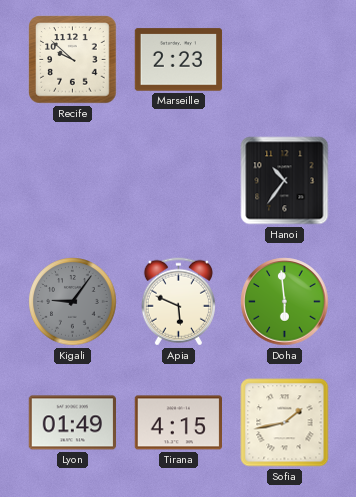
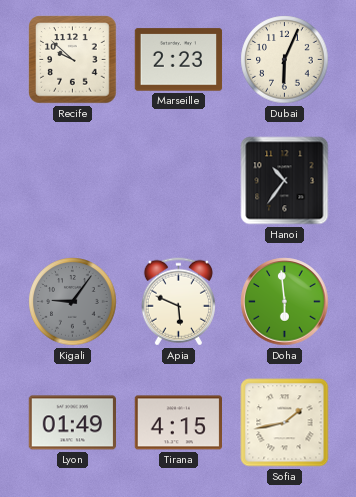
Dubai: none -> 6:04 (285, 60)
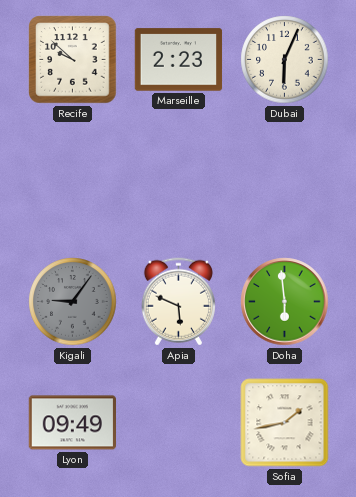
Hanoi: 10:36 -> none (285, 181)
Lyon: 01:49 -> 09:49 (72, 423)
Tirana: 4:15 -> none (178, 423)
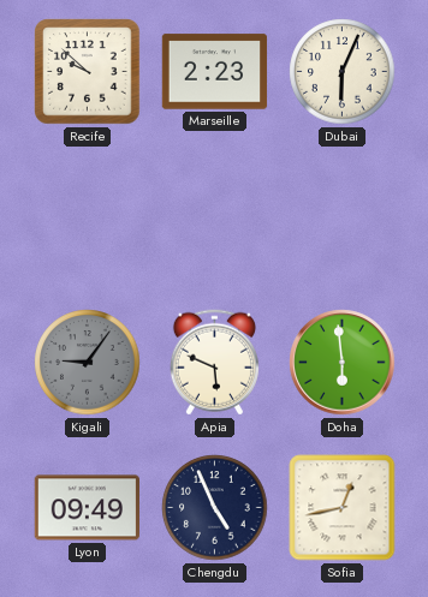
Chengdu: none -> 4:56 (215, 508)
Sofia: 1:43 -> 12:43 (343, 508)
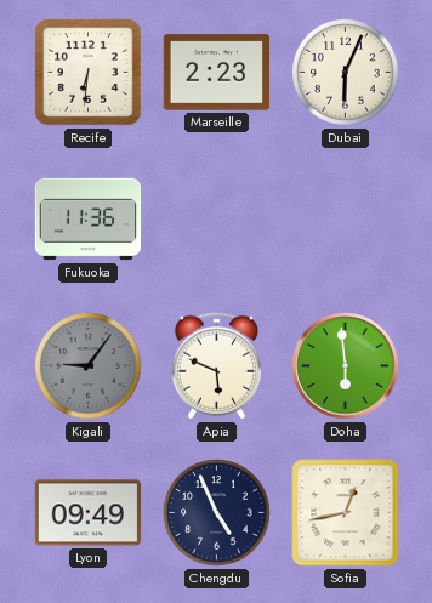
Recife: 9:52 -> 6:31 (89, 73)
Fukuoka: none -> 11:36 (89, 220)
